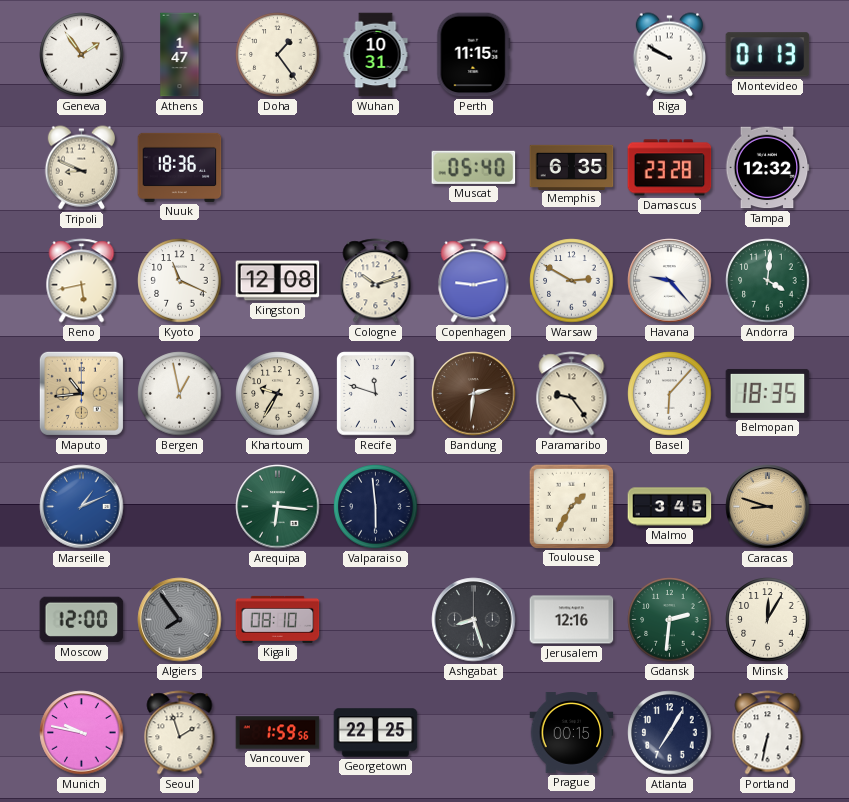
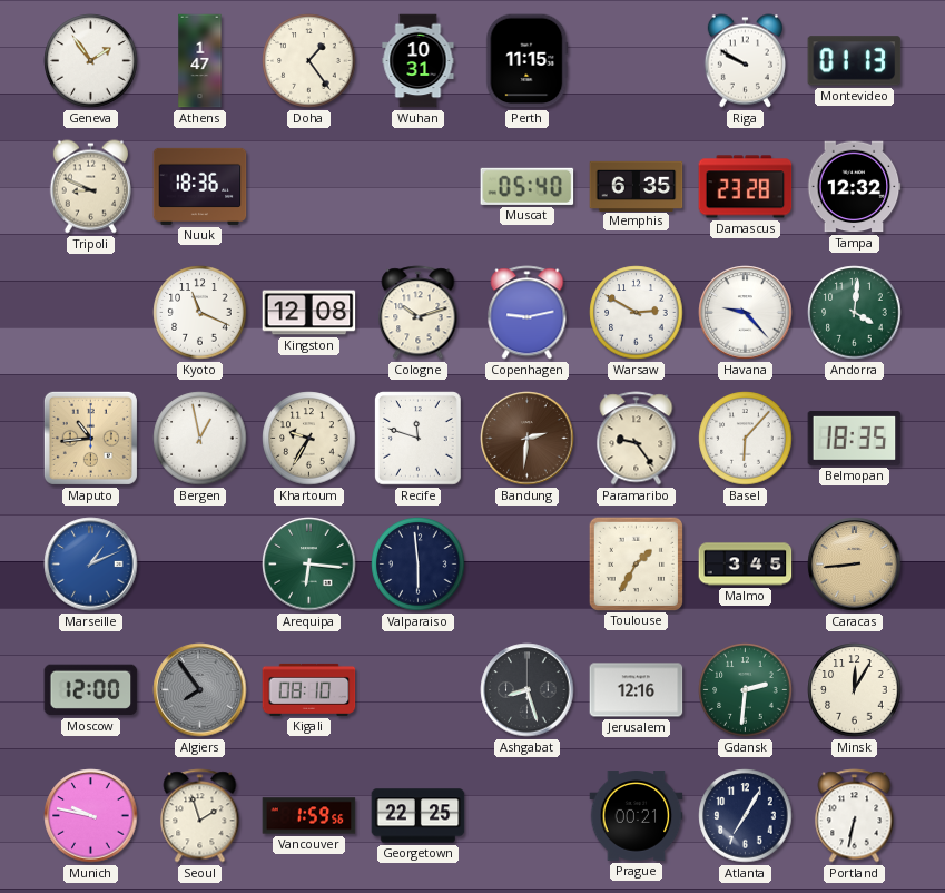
Reno: 5:43 -> none (82, 281)
Caracas: 8:48 -> 8:44 (855, 565)
Prague: 00:15 -> 00:21 (637, 816)
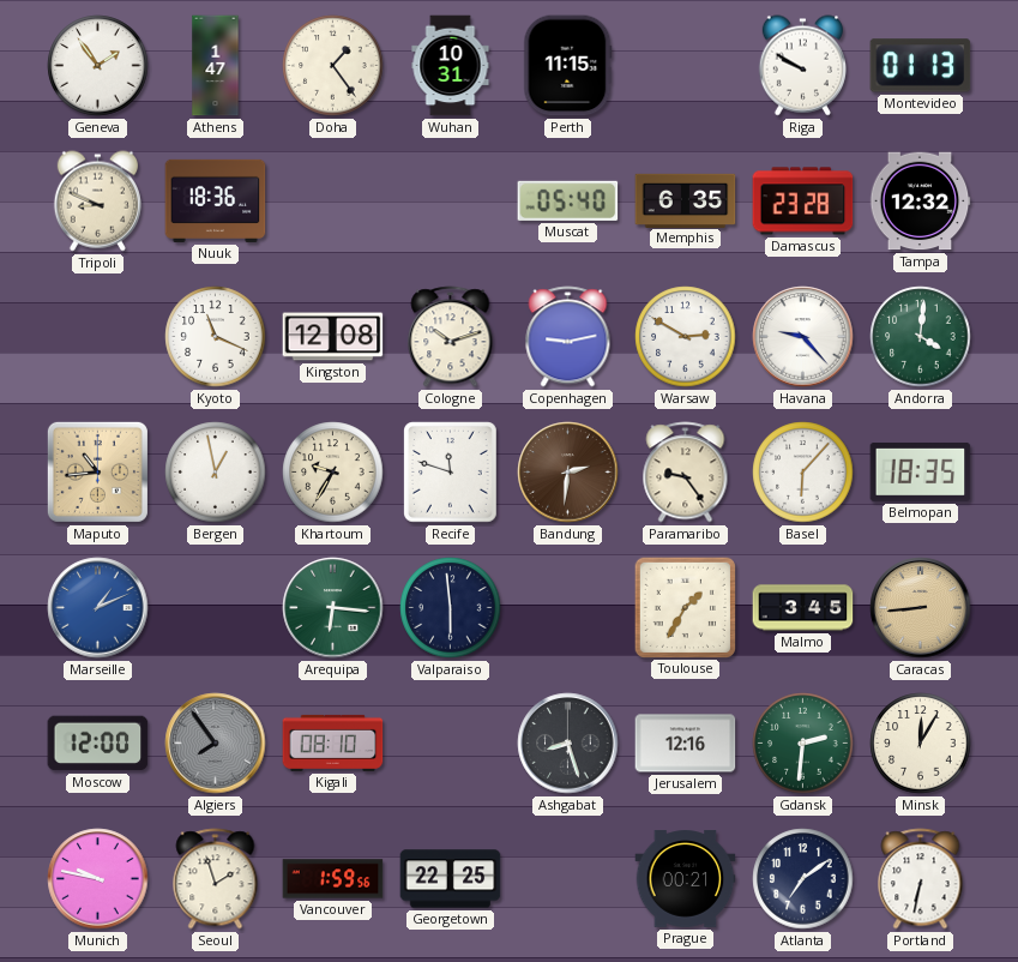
Atlanta: 7:05 -> 7:09 (803, 879)
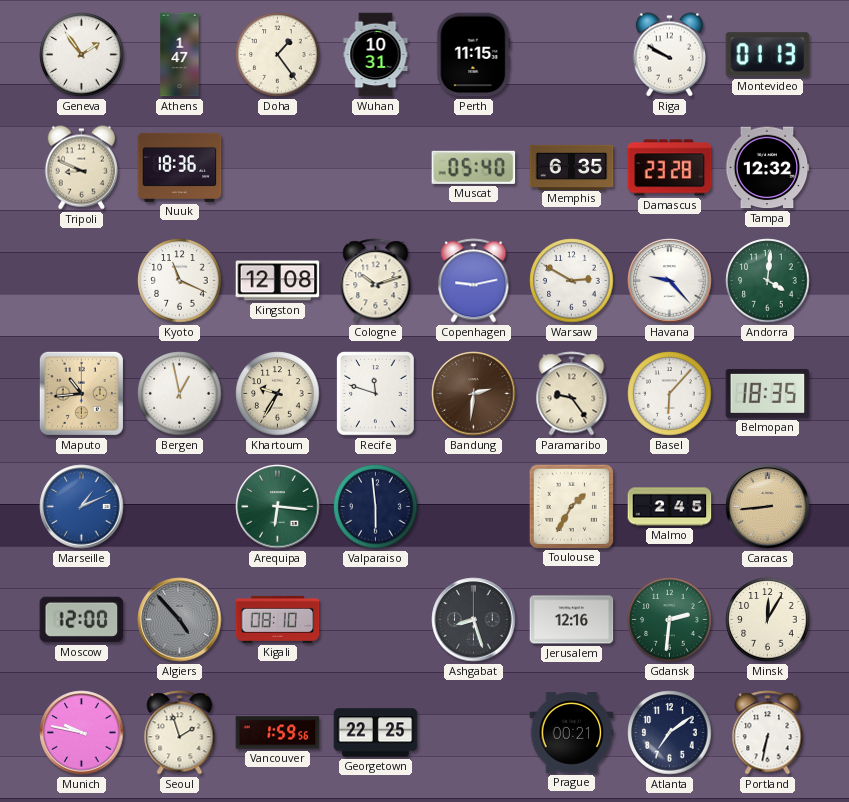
Malmo: 3:45 -> 2:45 (670, 507)
Algiers: 7:54 -> 4:53 (180, 620)
